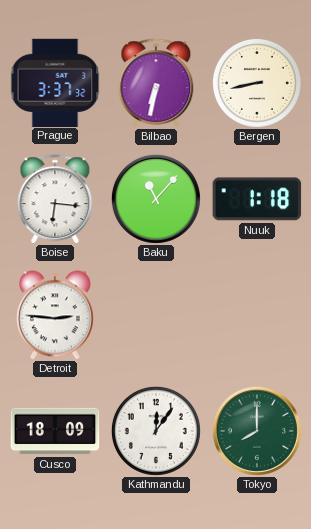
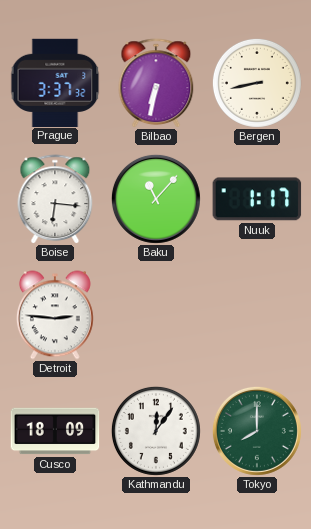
Nuuk: 1:18 -> 1:17 (257, 199)
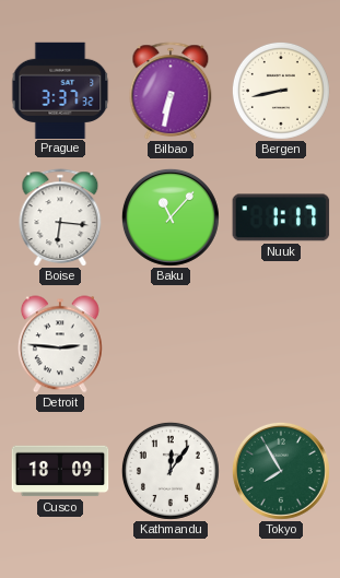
Tokyo: 8:00 -> 7:55 (281, 471)
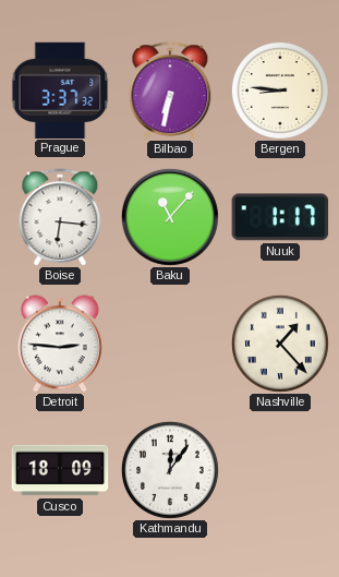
Bergen: 8:43 -> 8:46 (280, 91)
Nashville: none -> 1:23 (280, 344)
Tokyo: 7:55 -> none (281, 471)
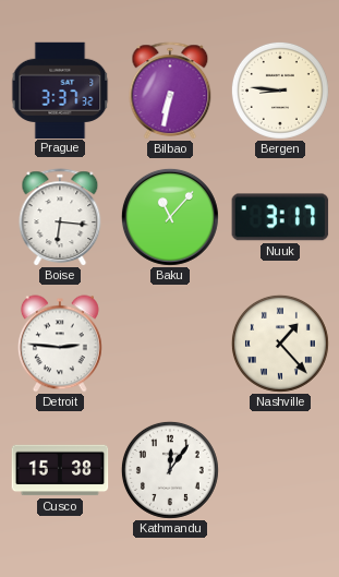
Nuuk: 1:17 -> 3:17 (280, 217)
Cusco: 18:09 -> 15:38 (60, 470)
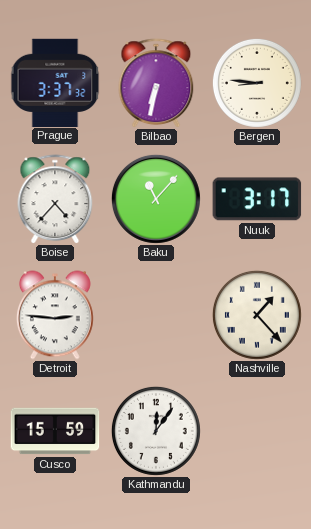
Boise: 6:16 -> 4:37 (55, 199)
Cusco: 15:38 -> 15:59 (55, 431)
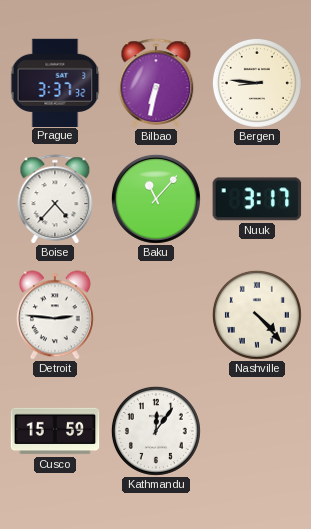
Nashville: 1:23 -> 4:23 (257, 315)
